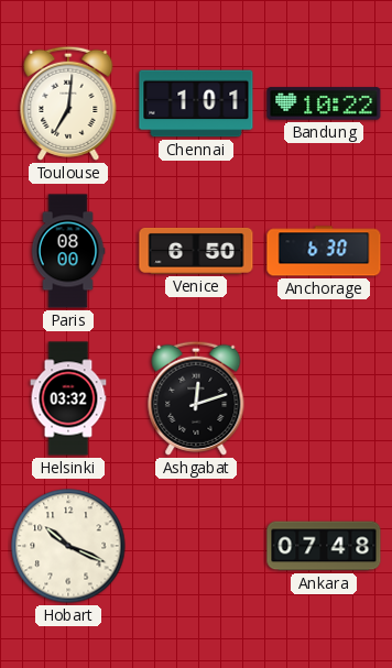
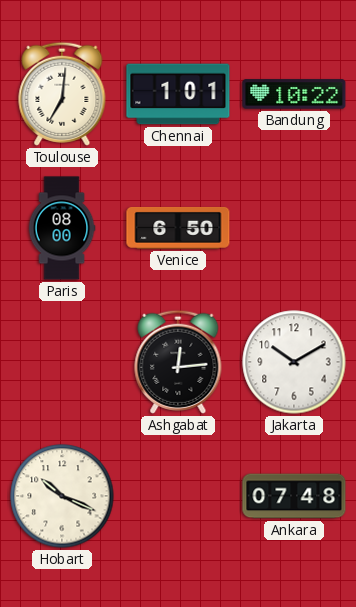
Anchorage: 6:30 -> none (324, 251)
Helsinki: 03:32 -> none (68, 398)
Ashgabat: 12:12 -> 12:14 (178, 362)
Jakarta: none -> 10:10 (294, 362)
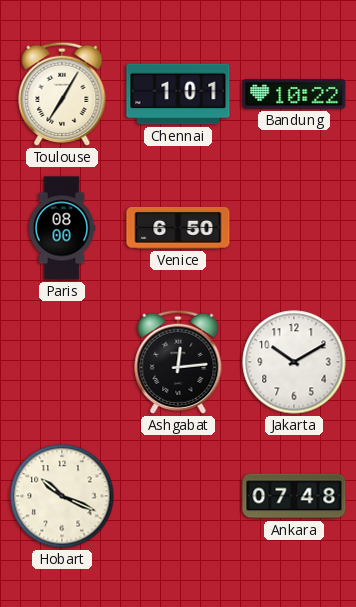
Toulouse: 7:01 -> 7:05 (62, 94)
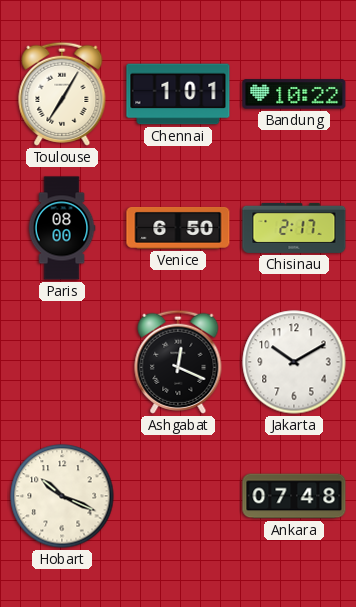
Chisinau: none -> 2:17 (294, 228)
Ashgabat: 12:14 -> 12:19 (178, 362)
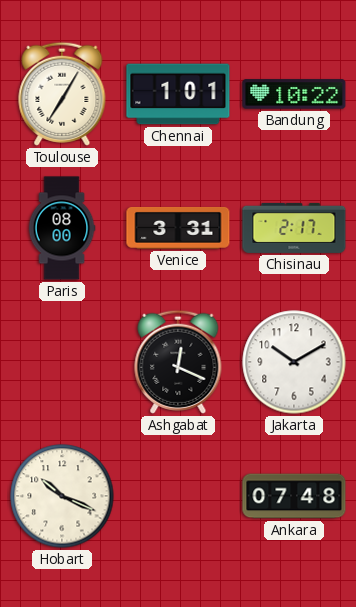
Venice: 6:50 -> 3:31 (178, 228)
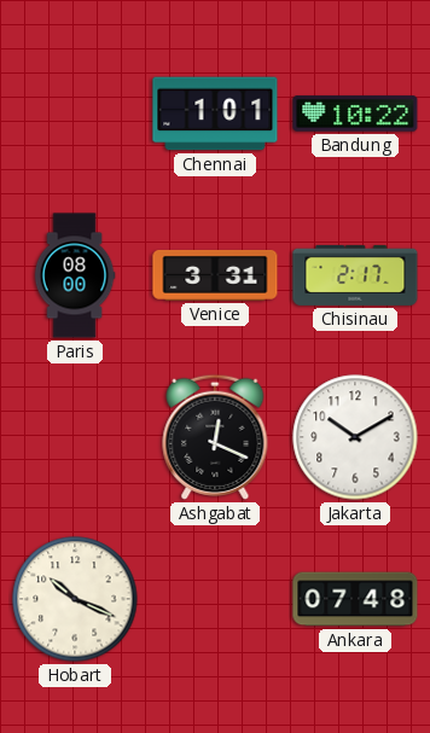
Toulouse: 7:05 -> none (62, 94)
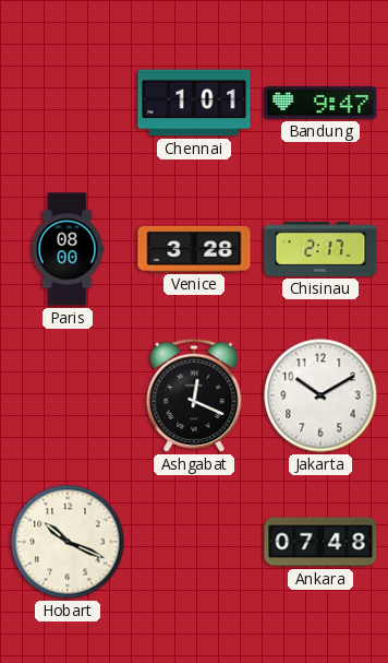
Bandung: 10:22 -> 9:47 (320, 103)
Venice: 3:31 -> 3:28 (194, 249)
